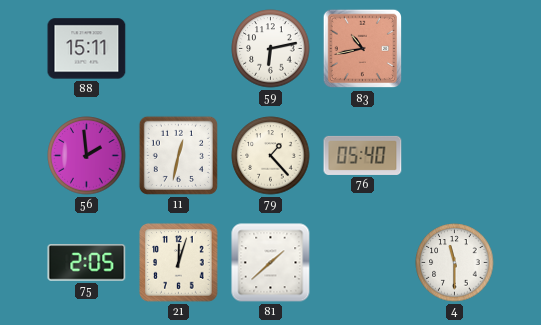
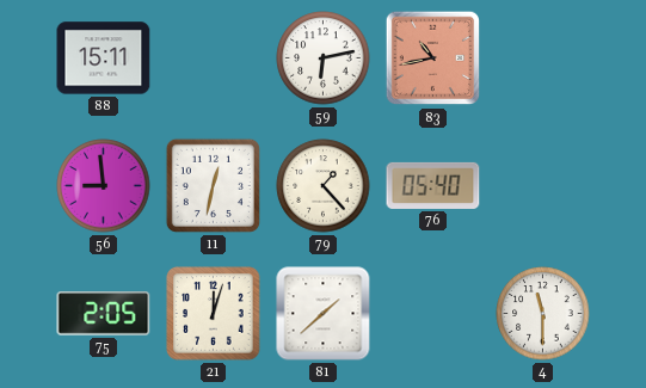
56: 1:59 -> 8:59 (104, 186)
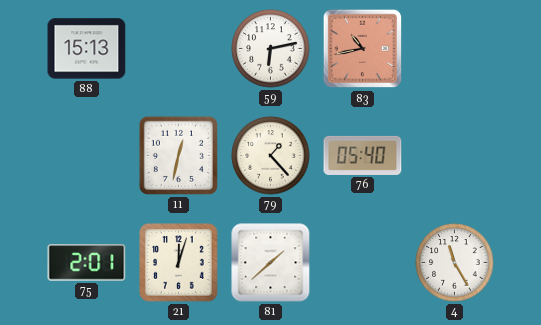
88: 15:11 -> 15:13 (87, 49)
56: 8:59 -> none (104, 186)
75: 2:05 -> 2:01 (87, 263)
4: 11:30 -> 11:25 (455, 263)
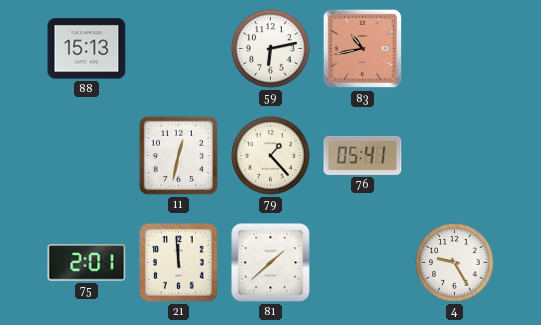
76: 05:40 -> 05:41 (363, 155)
21: 12:03 -> 11:59 (179, 263)
4: 11:25 -> 9:25 (455, 263)
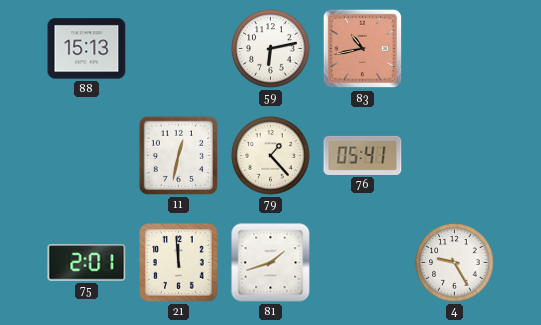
81: 1:38 -> 1:42 (271, 263)
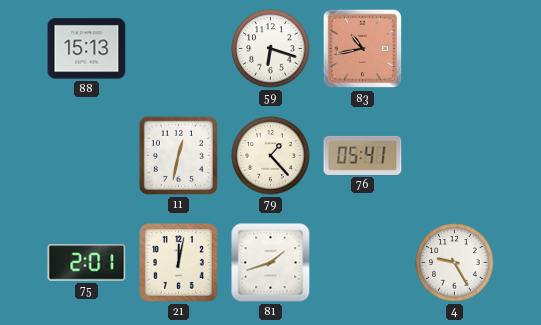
59: 6:13 -> 6:18 (271, 49)
21: 11:59 -> 12:02 (179, 263)
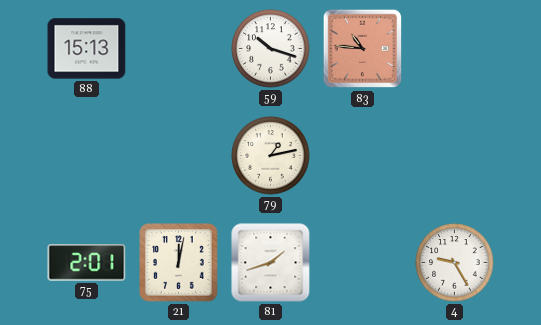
59: 6:18 -> 10:18 (271, 49)
83: 10:43 -> 10:46 (363, 49)
11: 12:32 -> none (178, 155)
79: 1:23 -> 1:13 (271, 156)
76: 05:41 -> none (363, 155)
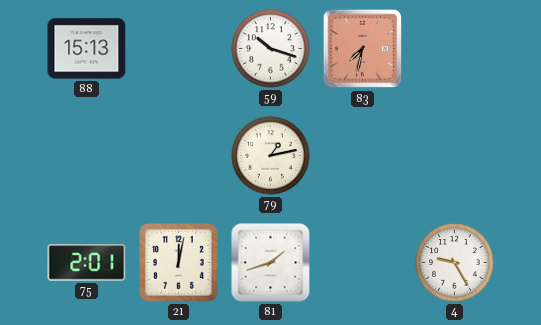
83: 10:46 -> 7:32 (363, 49)
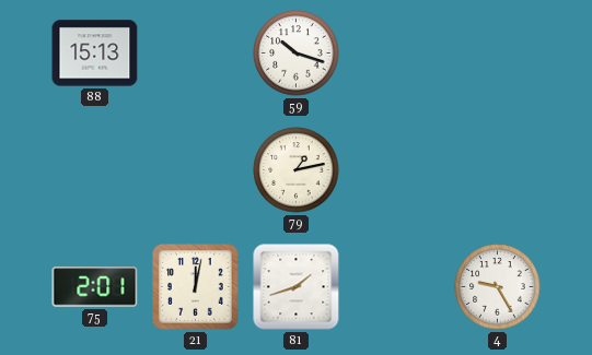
83: 7:32 -> none (363, 49)
